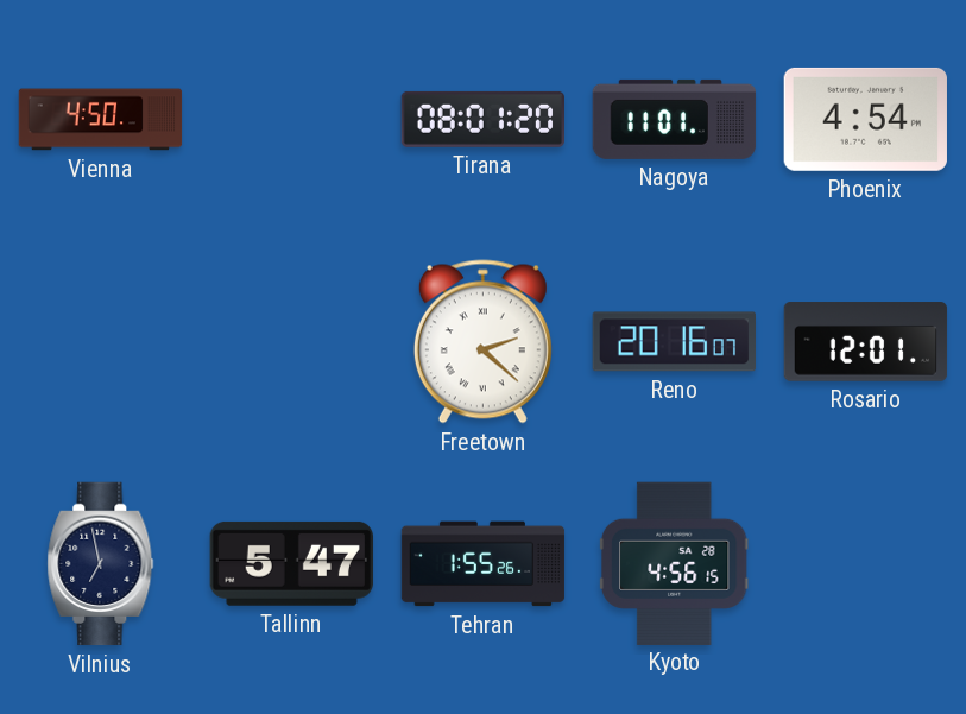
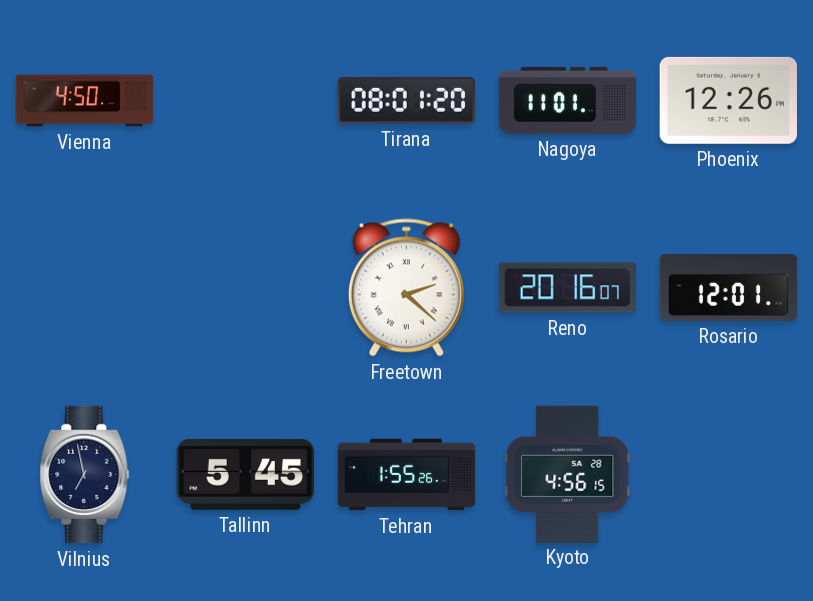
Phoenix: 4:54 -> 12:26 (728, 100)
Tallinn: 5:47 -> 5:45 (245, 474)
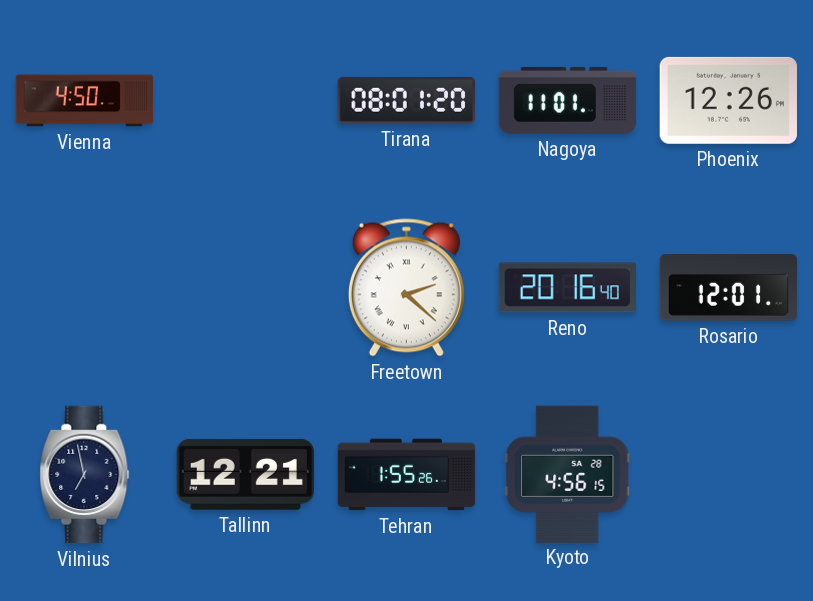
Reno: 20:16:07 -> 20:16:40 (567, 288)
Tallinn: 5:45 -> 12:21 (245, 474)
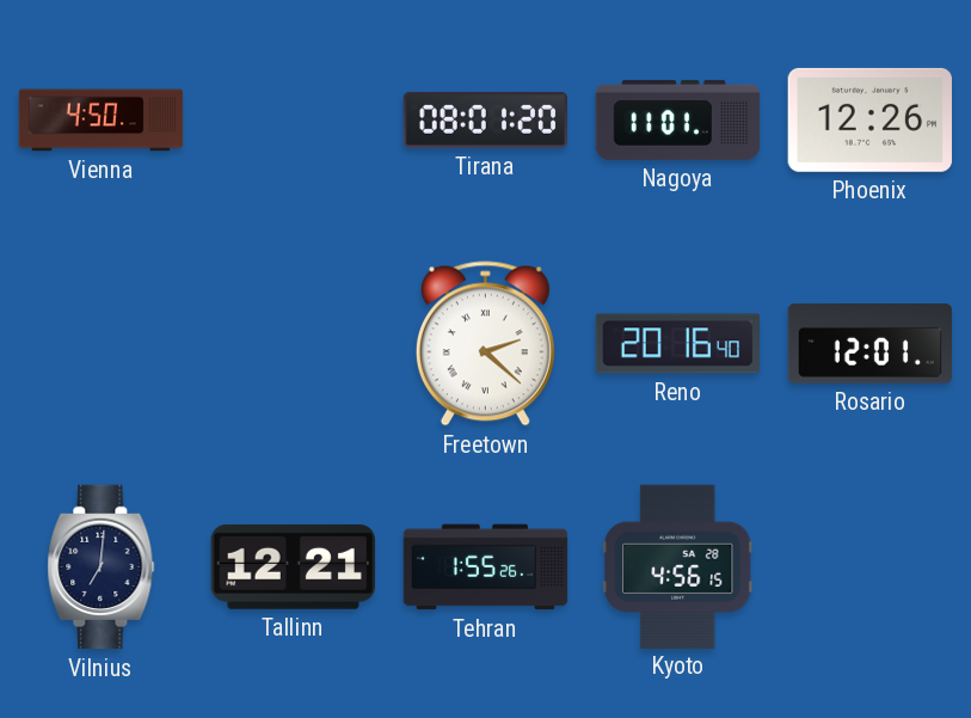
Vilnius: 6:58 -> 7:01 (102, 567)
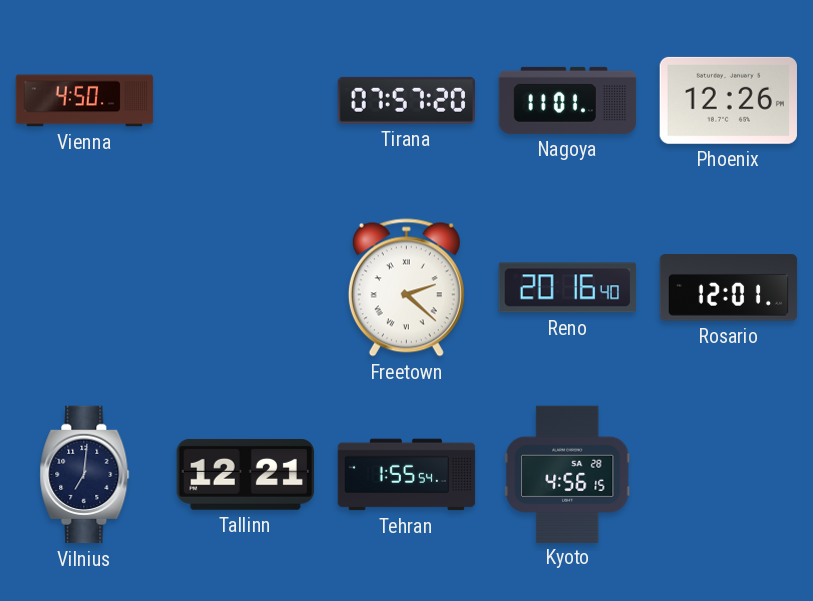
Tirana: 08:01 -> 07:57 (406, 100)
Tehran: 1:55:26 -> 1:55:54 (407, 475)
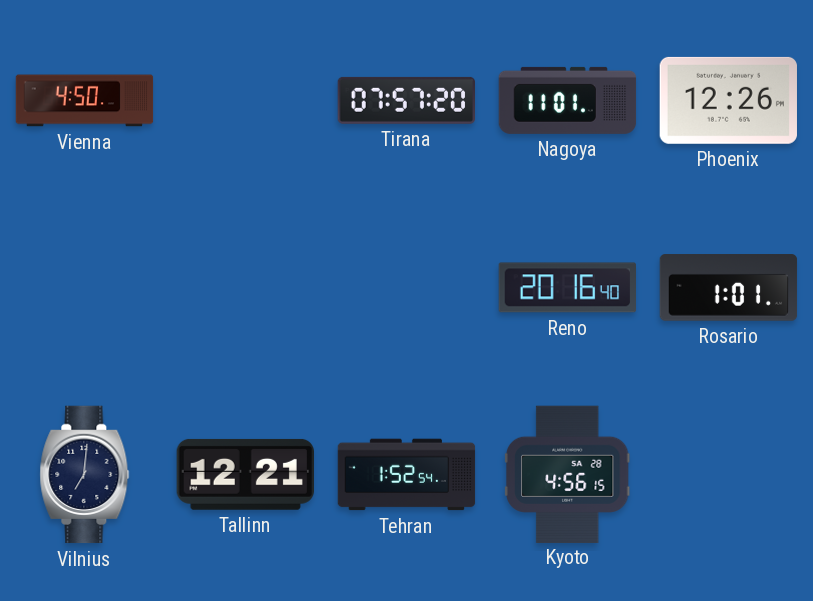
Freetown: 2:22 -> none (406, 288)
Rosario: 12:01 -> 1:01 (729, 288)
Tehran: 1:55 -> 1:52 (407, 475)
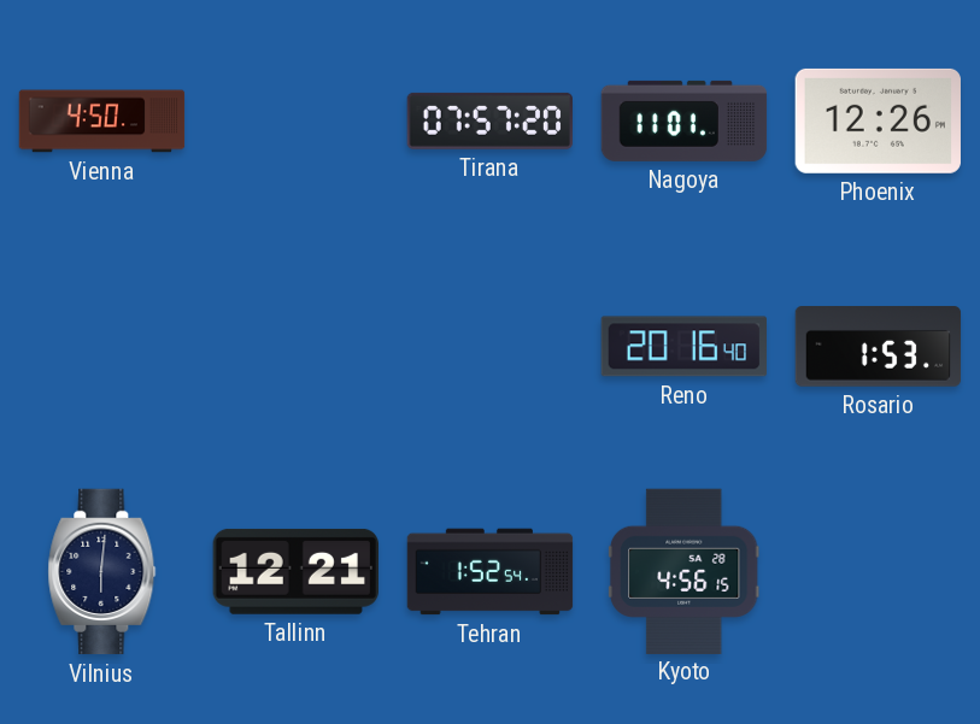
Rosario: 1:01 -> 1:53 (879, 347)
Vilnius: 7:01 -> 6:01 (102, 572)
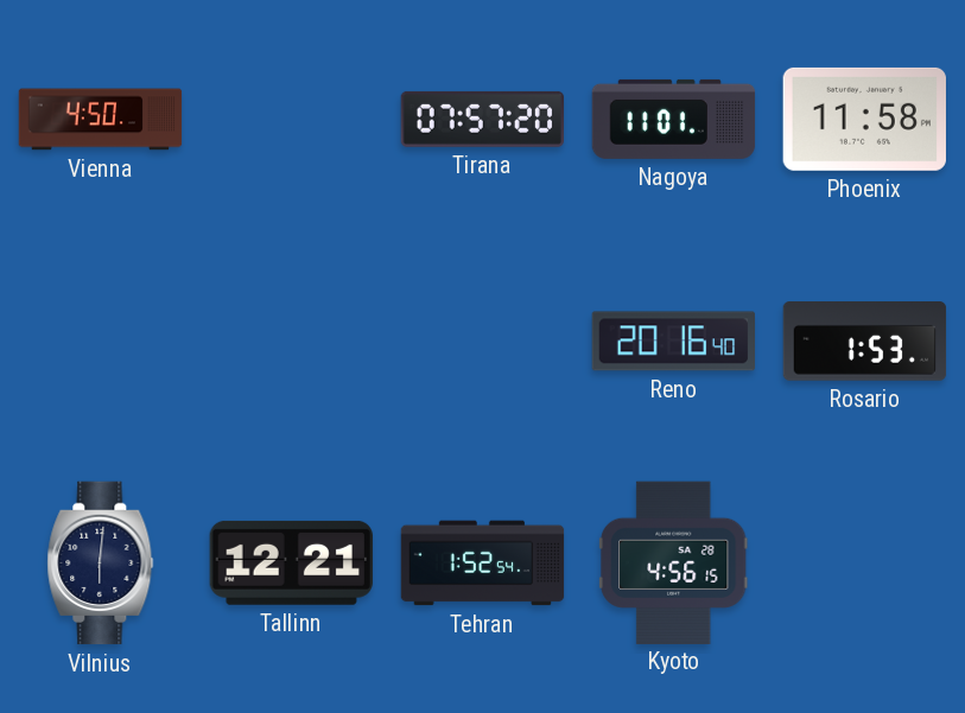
Phoenix: 12:26 -> 11:58 (864, 119)
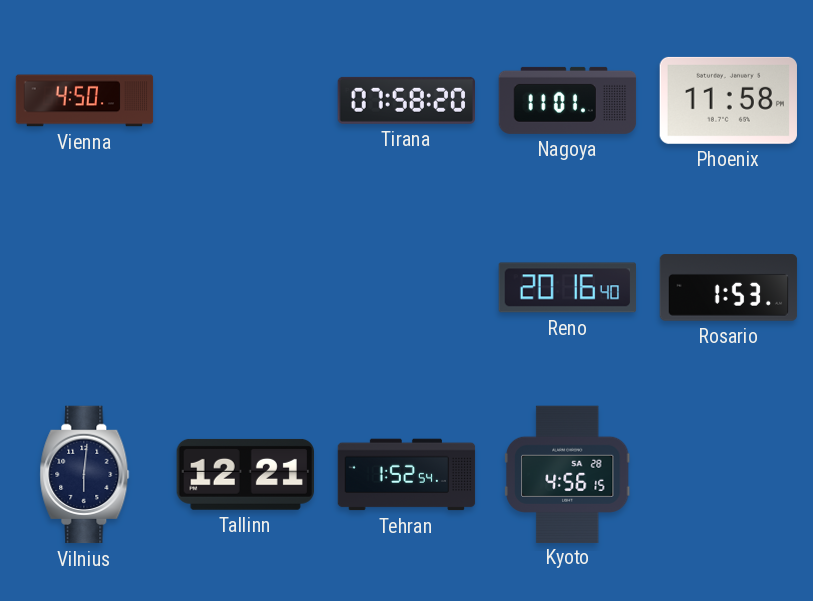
Tirana: 07:57 -> 07:58 (406, 100)
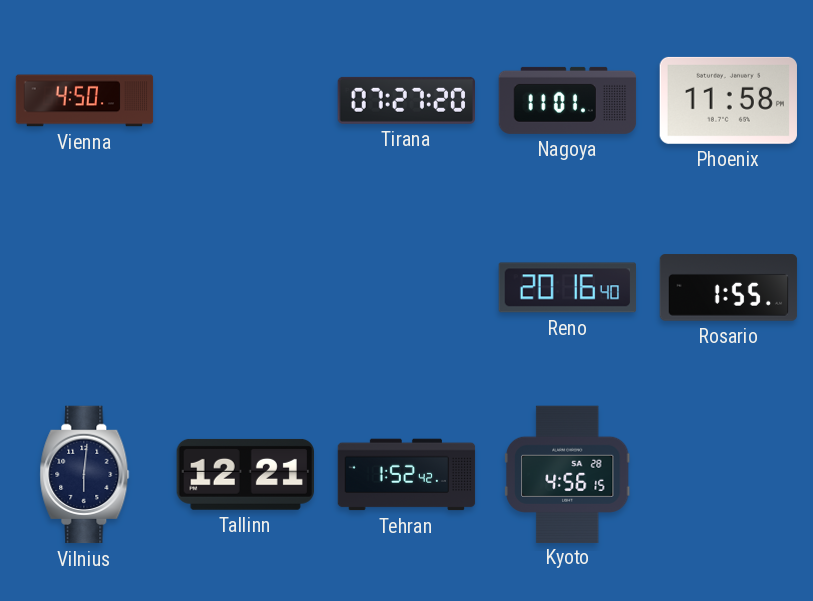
Tirana: 07:58 -> 07:27 (406, 100)
Rosario: 1:53 -> 1:55 (729, 288)
Tehran: 1:52:54 -> 1:52:42 (407, 475)
